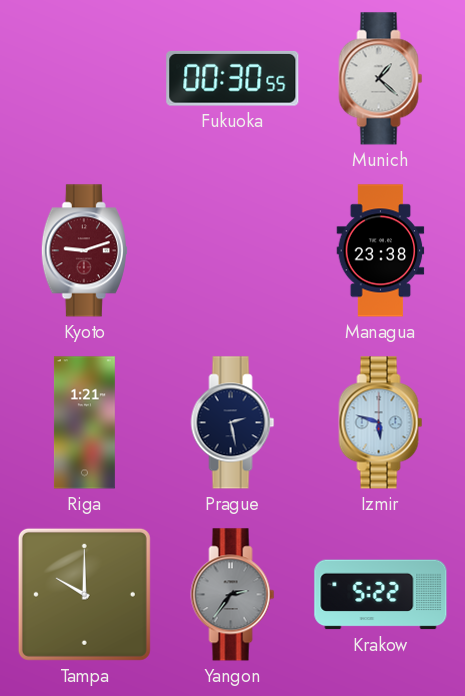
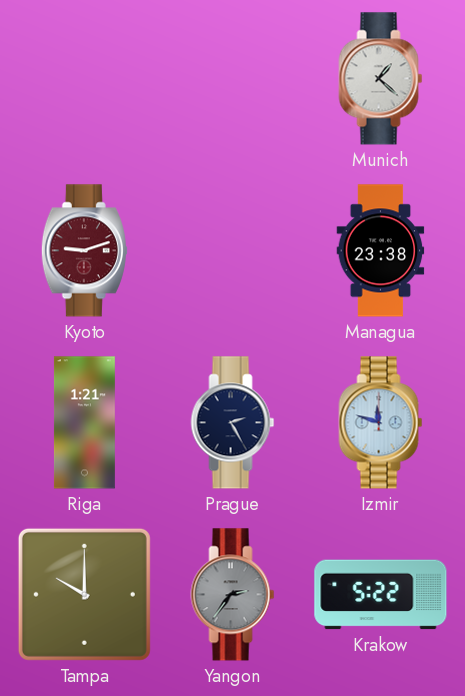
Fukuoka: 00:30 -> none (233, 78)
Prague: 2:28 -> 2:25 (233, 423)
Izmir: 5:48 -> 11:48 (381, 423)
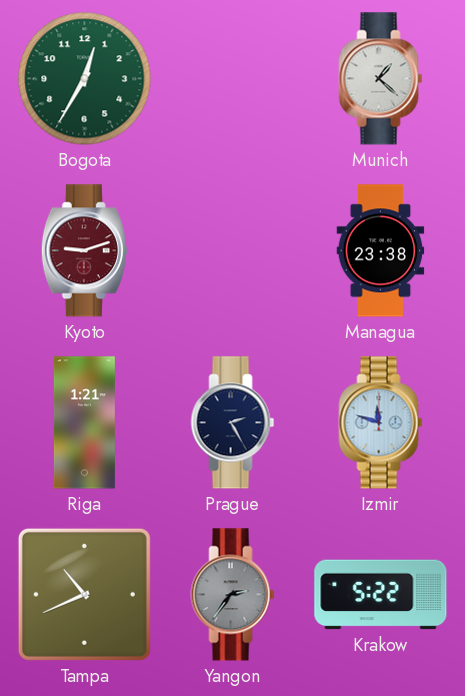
Bogota: none -> 12:35 (85, 79)
Tampa: 10:00 -> 10:41 (84, 594)
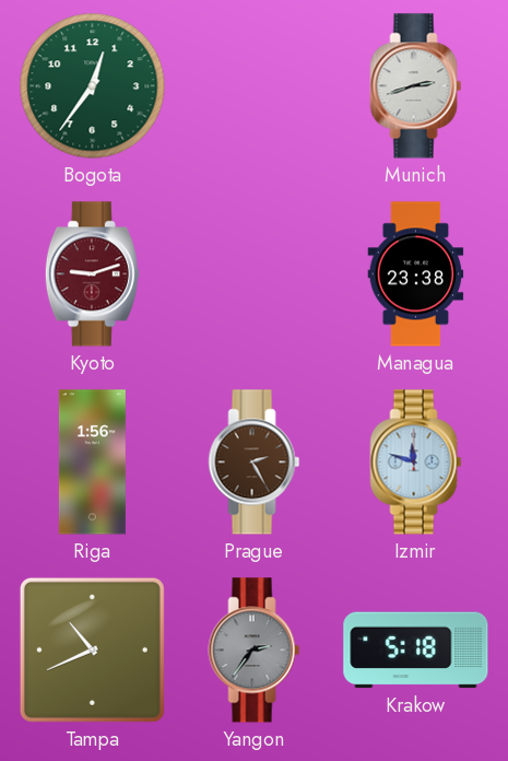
Bogota: 12:35 -> 12:36 (93, 86)
Munich: 1:22 -> 2:42 (416, 86)
Riga: 1:21 -> 1:56 (92, 463)
Prague dial: navy -> brown (255, 463)
Krakow: 5:22 -> 5:18 (416, 651)
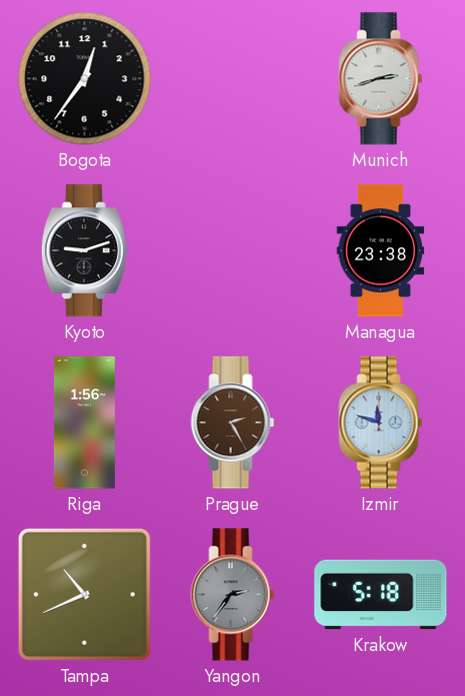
Bogota dial: green -> black (85, 79)
Kyoto dial: burgundy -> black (84, 251)
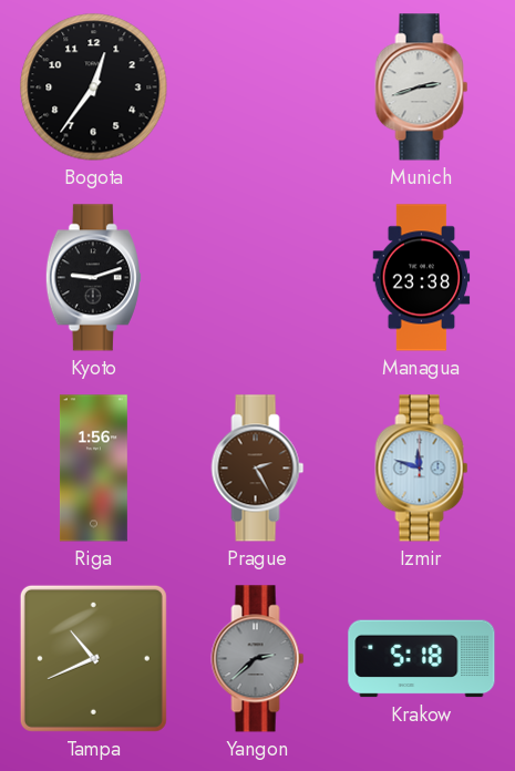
Yangon: 2:36 -> 2:38 (258, 659)
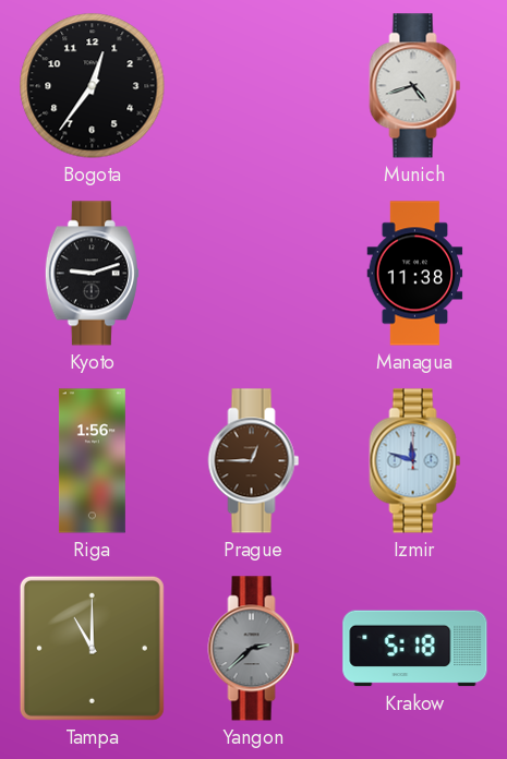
Munich: 2:42 -> 4:42 (415, 86)
Managua: 23:38 -> 11:38 (415, 274)
Prague: 2:25 -> 12:45 (254, 461)
Tampa: 10:41 -> 11:00 (92, 648)
